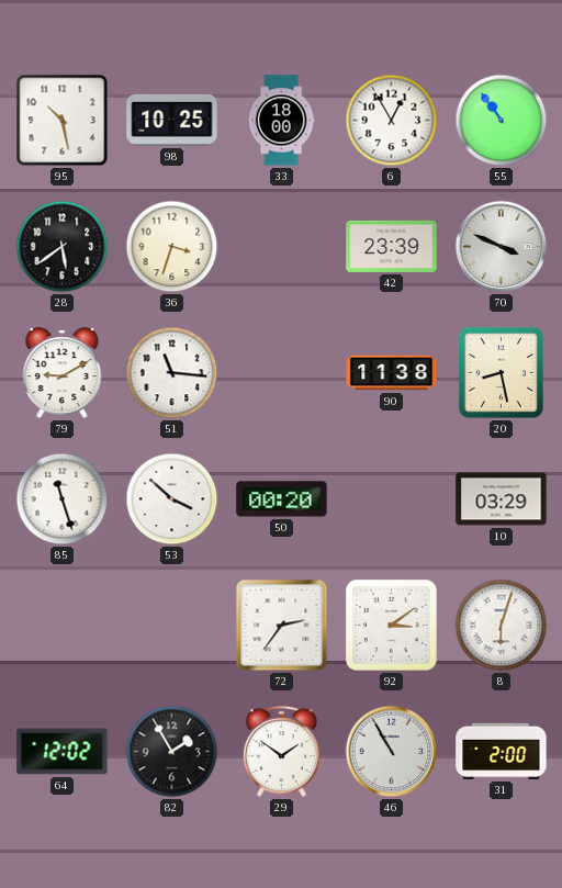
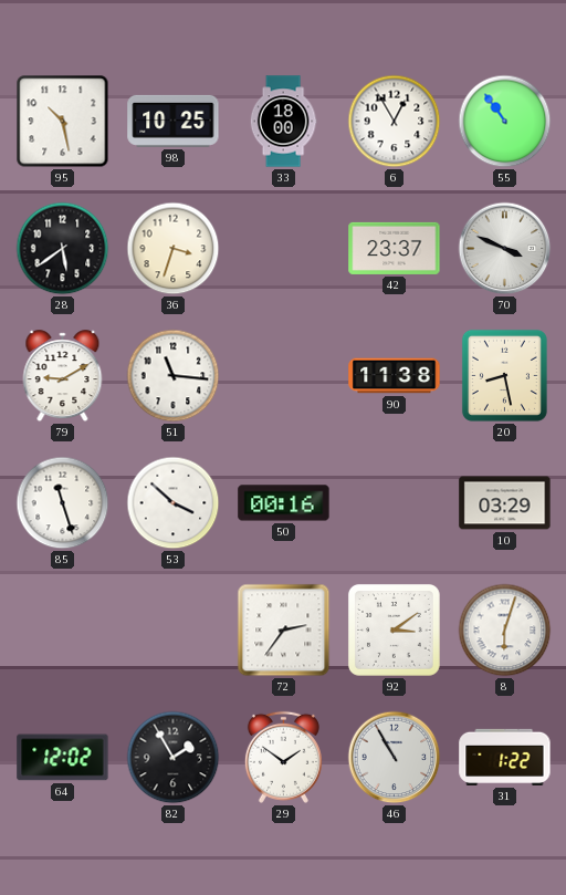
42: 23:39 -> 23:37 (395, 248)
50: 00:20 -> 00:16 (284, 503)
31: 2:00 -> 1:22 (505, 757)
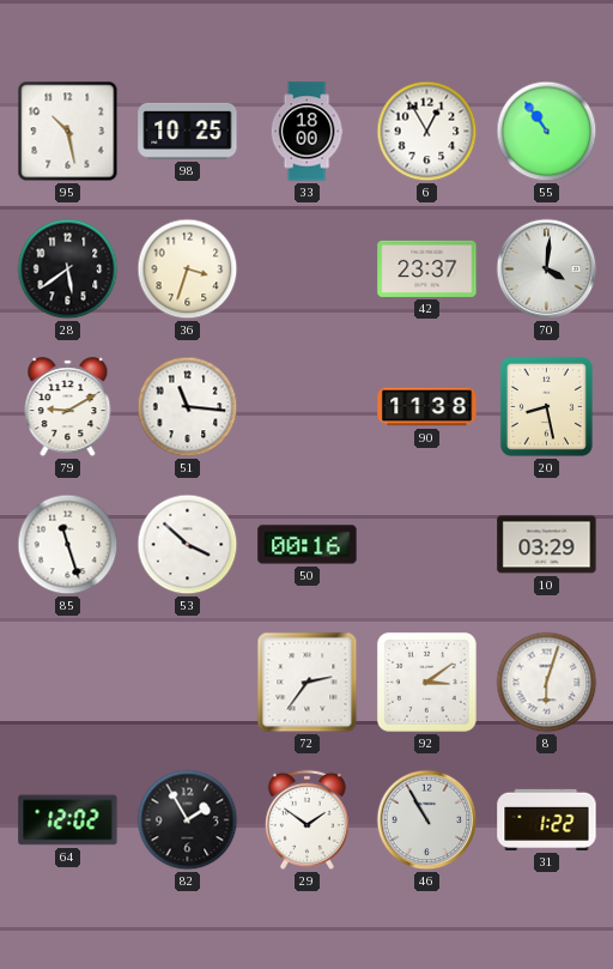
70: 3:49 -> 4:01 (547, 269)
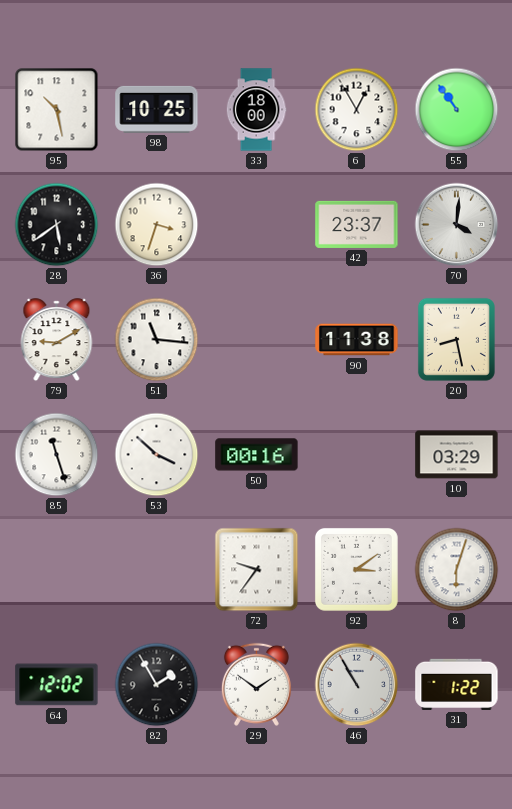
72: 2:36 -> 9:36 (257, 570)
